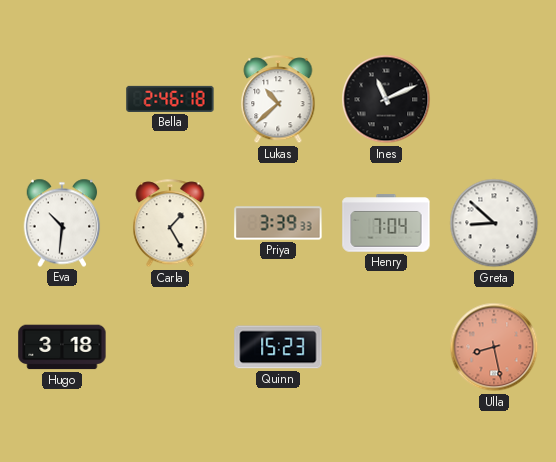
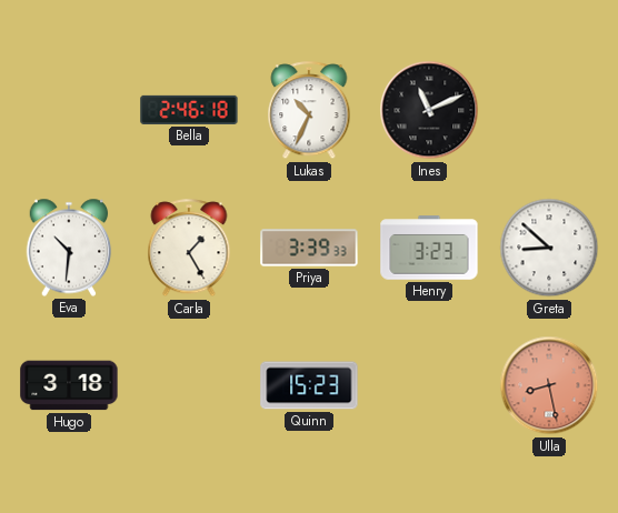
Lukas: 10:38 -> 10:34 (309, 111)
Henry: 7:04 -> 3:23 (429, 248)
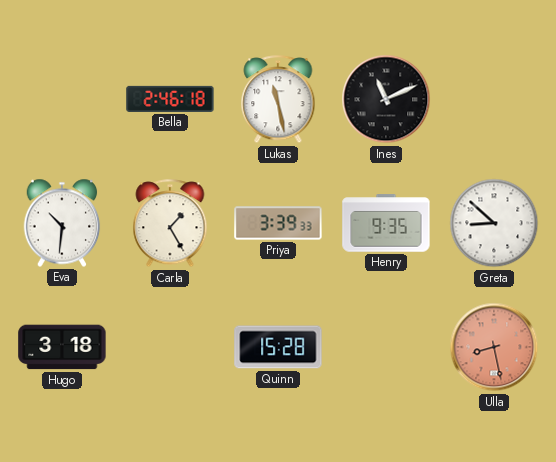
Lukas: 10:34 -> 11:28 (278, 100)
Henry: 3:23 -> 9:35 (386, 223)
Quinn: 15:23 -> 15:28 (278, 347)
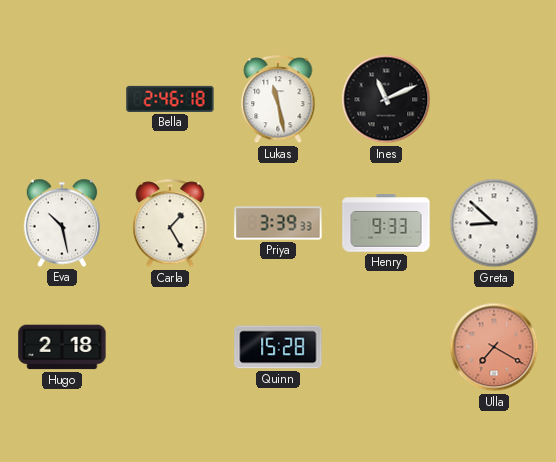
Eva: 10:31 -> 10:28 (62, 223)
Henry: 9:35 -> 9:33 (386, 223)
Hugo: 3:18 -> 2:18 (62, 347)
Ulla: 8:28 -> 7:20 (494, 347)
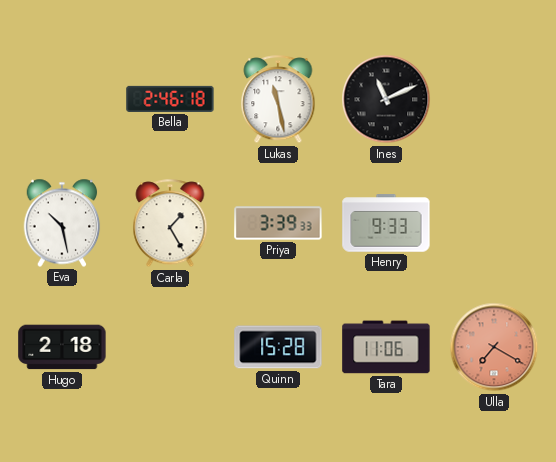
Greta: 8:52 -> none (494, 223)
Tara: none -> 11:06 (386, 347)
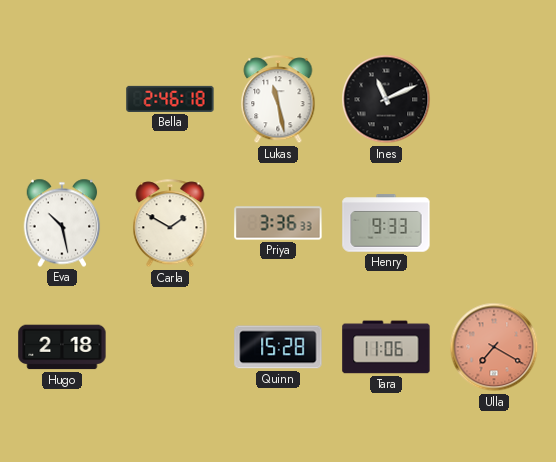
Carla: 1:25 -> 1:50 (170, 224)
Priya: 3:39 -> 3:36 (278, 223)
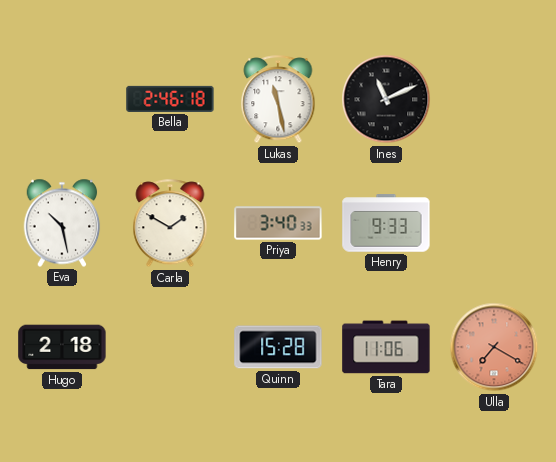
Priya: 3:36 -> 3:40 (278, 223)
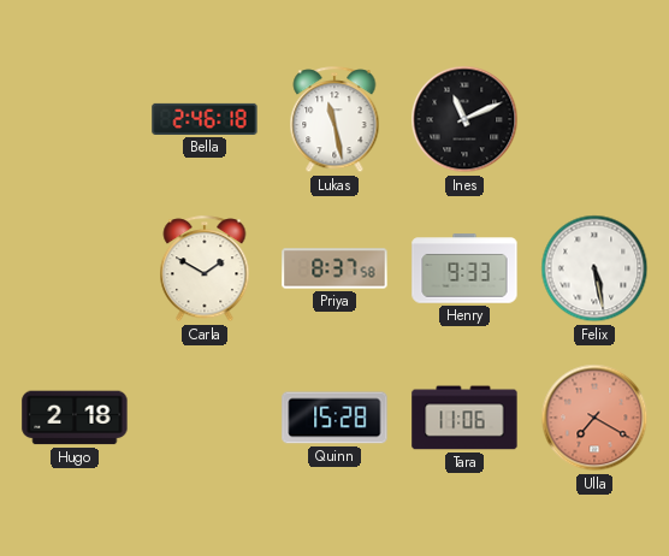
Eva: 10:28 -> none (62, 223)
Priya: 3:40 -> 8:37 (334, 268)
Felix: none -> 5:28 (594, 268)
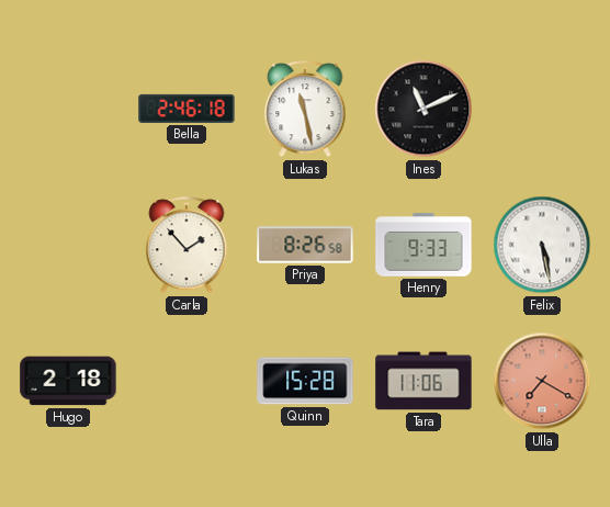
Carla: 1:50 -> 1:53 (187, 246)
Priya: 8:37 -> 8:26 (305, 245)
